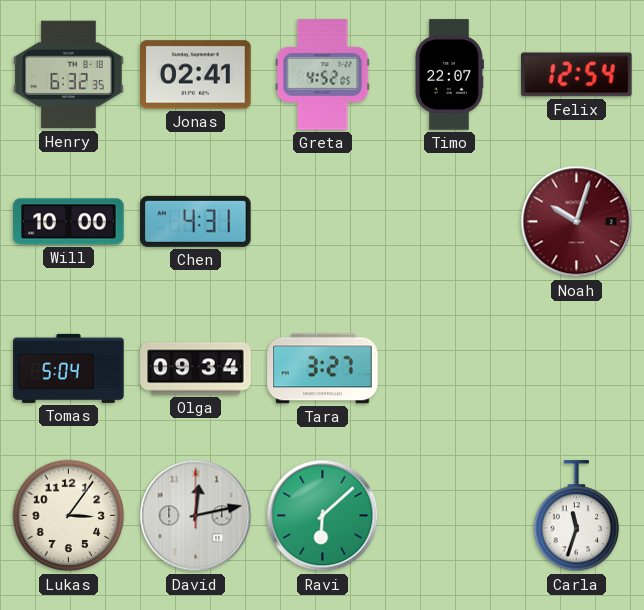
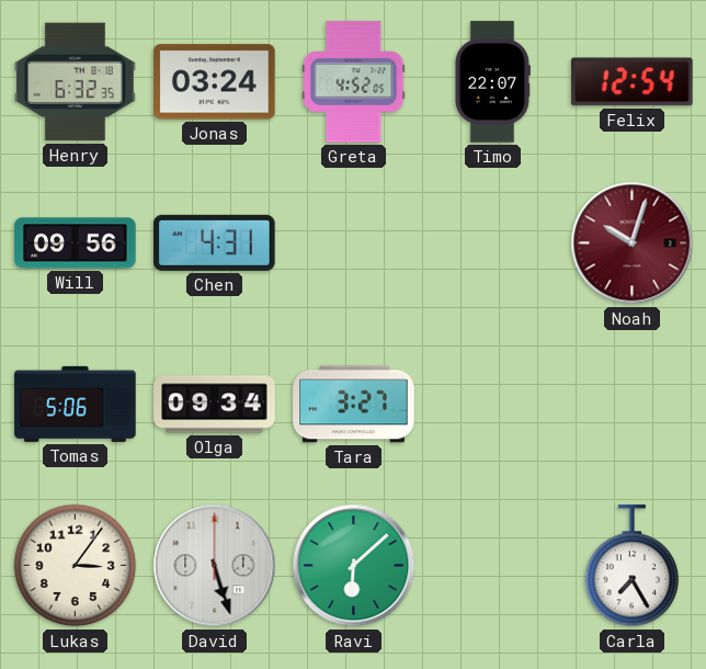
Jonas: 02:41 -> 03:24 (215, 82)
Will: 10:00 -> 09:56 (76, 243)
Tomas: 5:04 -> 5:06 (76, 404)
David: 12:13 -> 5:27 (215, 566)
Carla: 11:33 -> 7:25 (633, 566)
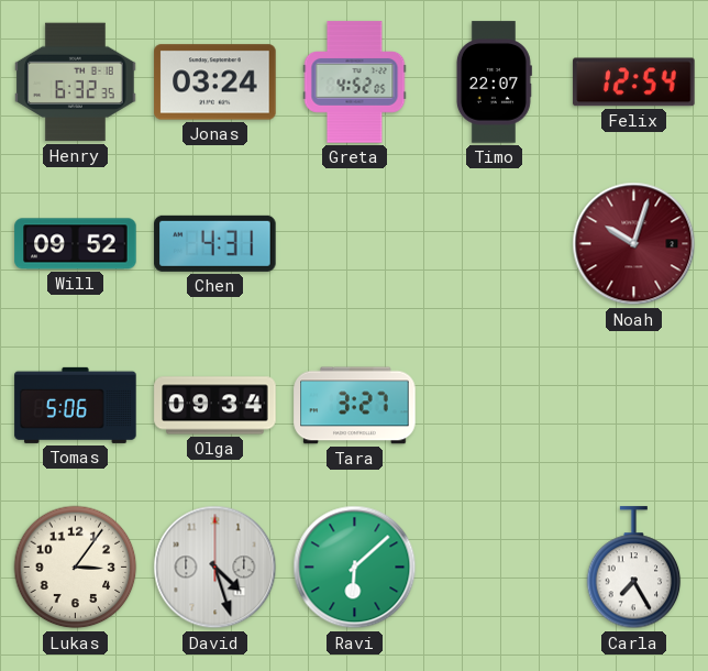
Will: 09:56 -> 09:52 (76, 244)
David: 5:27 -> 4:27 (215, 568)
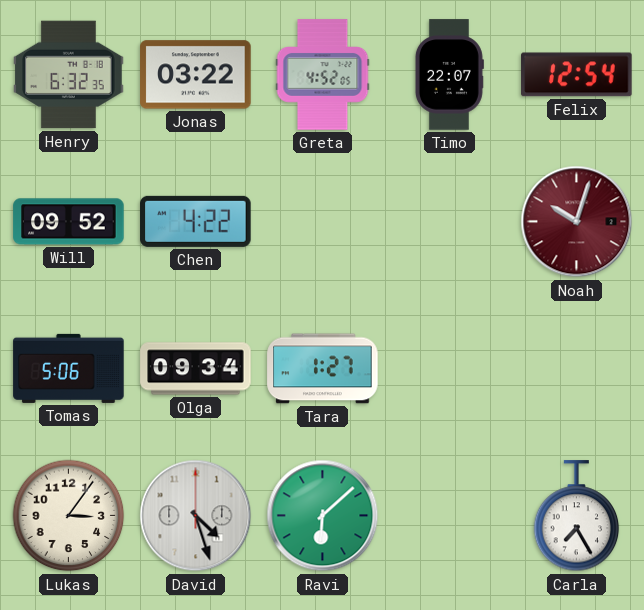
Jonas: 03:24 -> 03:22 (196, 75)
Chen: 4:31 -> 4:22 (196, 221)
Tara: 3:27 -> 1:27 (323, 369)
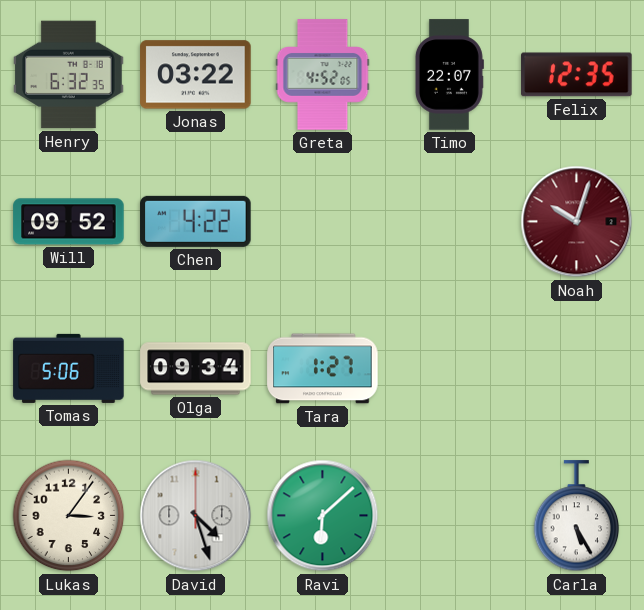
Felix: 12:54 -> 12:35 (577, 75)
Carla: 7:25 -> 5:25 (577, 516)
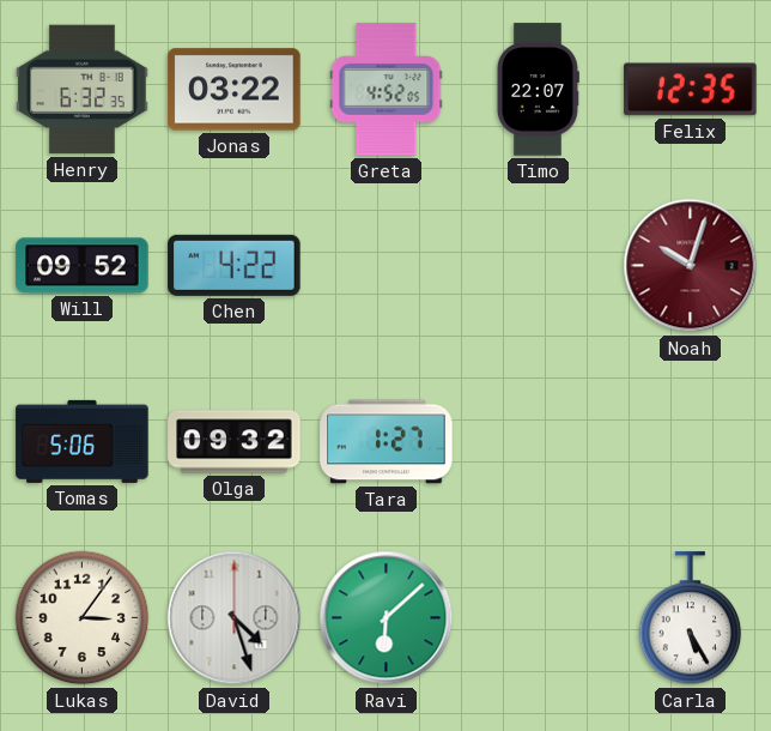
Olga: 09:34 -> 09:32 (235, 442)
